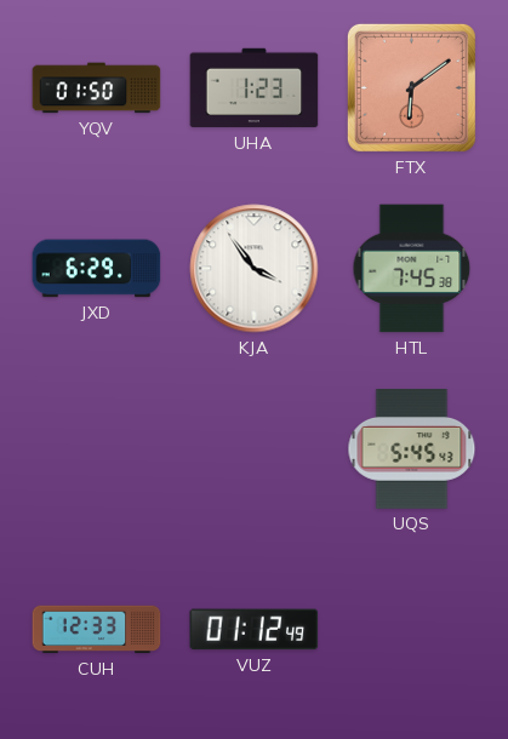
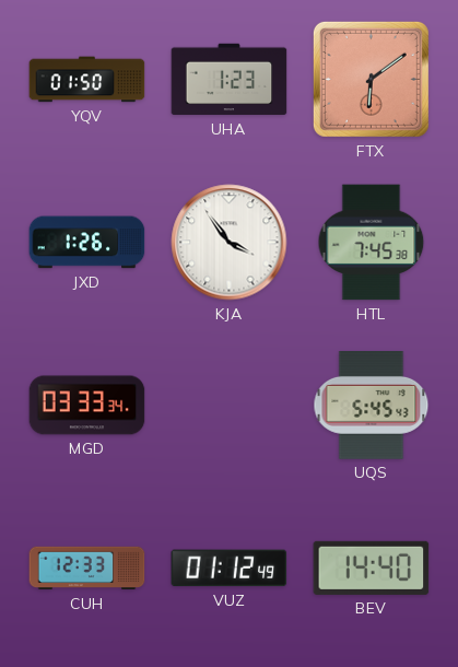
JXD: 6:29 -> 1:26 (87, 243)
MGD: none -> 03:33 (87, 406)
BEV: none -> 14:40 (372, 567)
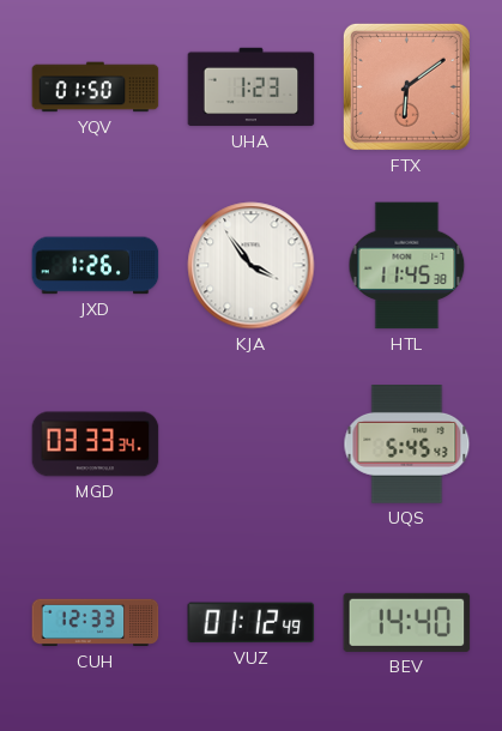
HTL: 7:45 -> 11:45 (407, 266)
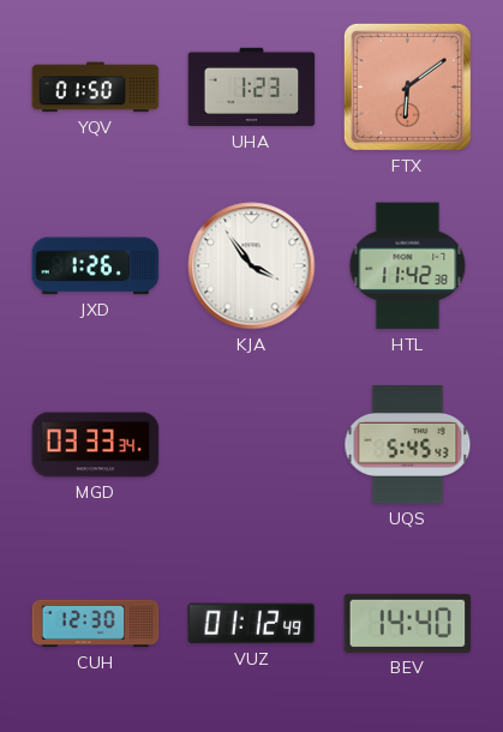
HTL: 11:45 -> 11:42 (408, 266)
CUH: 12:33 -> 12:30 (96, 624)
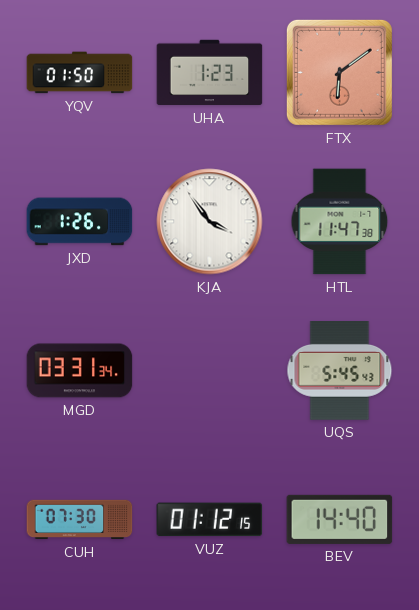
HTL: 11:42 -> 11:47 (340, 222)
MGD: 03:33 -> 03:31 (80, 371)
CUH: 12:30 -> 07:30 (80, 520)
VUZ: 01:12:49 -> 01:12:15 (210, 520)
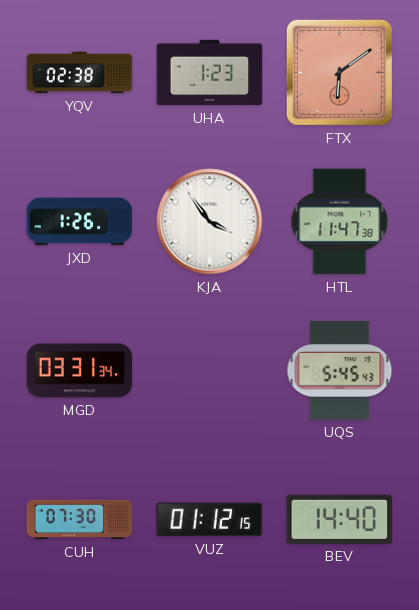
YQV: 01:50 -> 02:38 (80, 73)
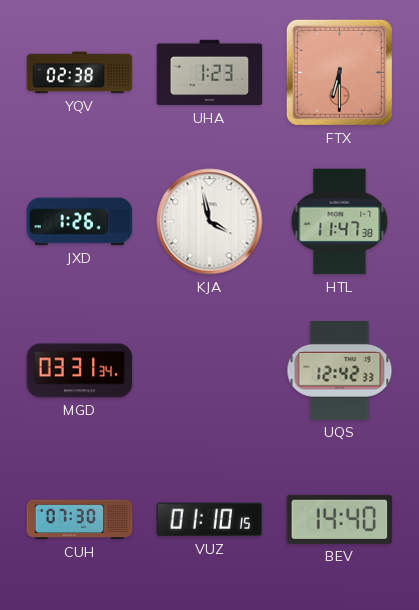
FTX: 6:09 -> 6:30 (339, 72)
KJA: 3:54 -> 3:58 (210, 222)
UQS: 5:45 -> 12:42 (340, 371)
VUZ: 01:12 -> 01:10 (210, 520)
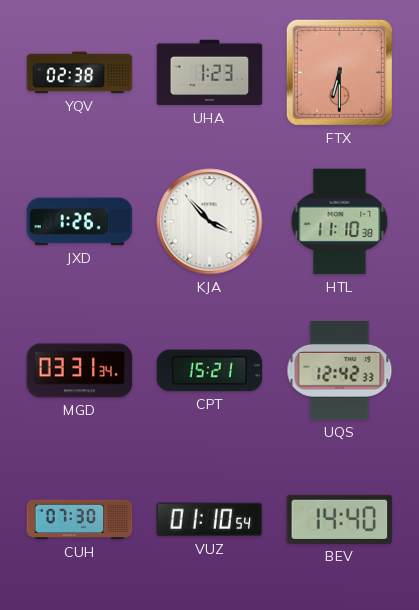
KJA: 3:58 -> 3:53 (210, 222)
HTL: 11:47 -> 11:10 (340, 222)
CPT: none -> 15:21 (210, 371)
VUZ: 01:10:15 -> 01:10:54 (210, 520)
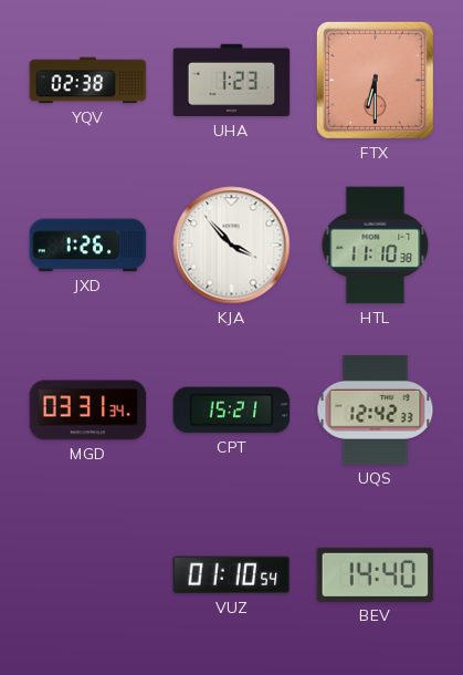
CUH: 07:30 -> none (80, 520)
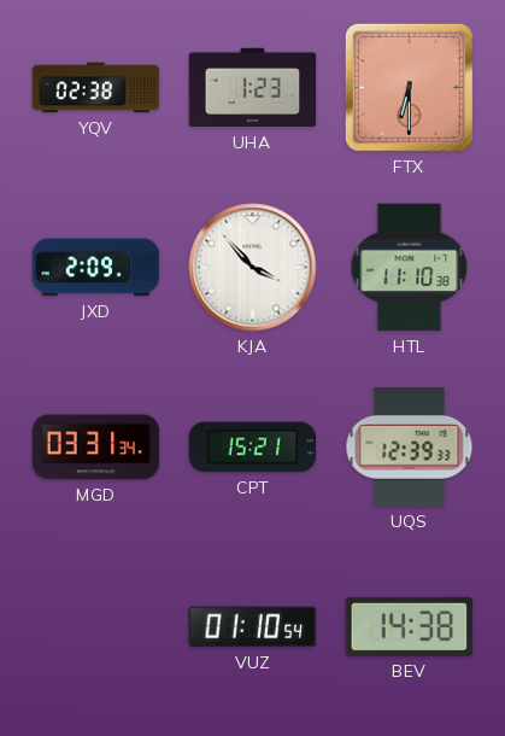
JXD: 1:26 -> 2:09 (96, 268)
UQS: 12:42 -> 12:39 (410, 448)
BEV: 14:40 -> 14:38 (410, 626)
